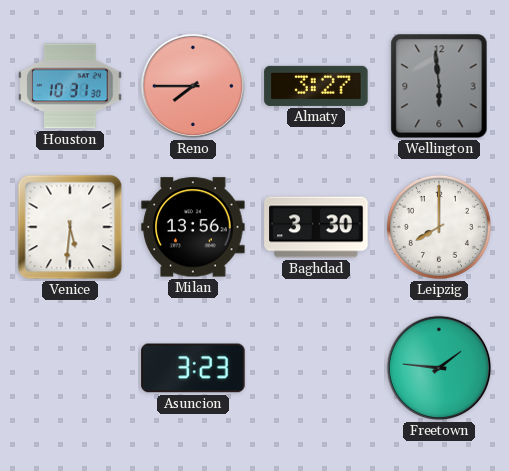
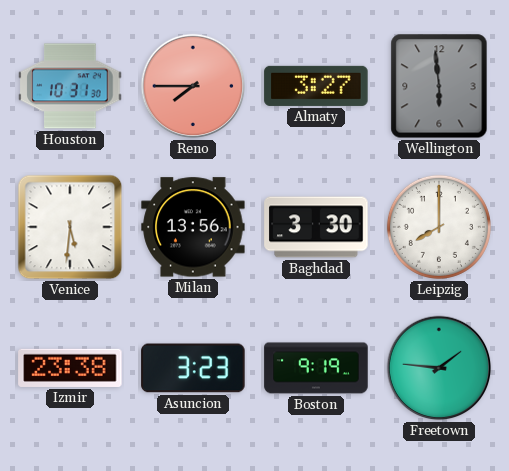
Izmir: none -> 23:38 (70, 368)
Boston: none -> 9:19 (316, 368)
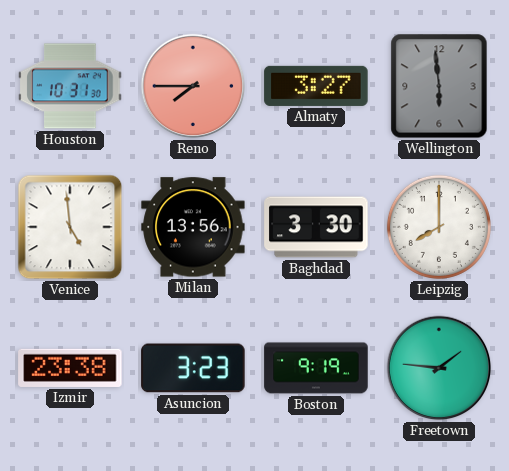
Venice: 5:31 -> 4:59 (70, 227)
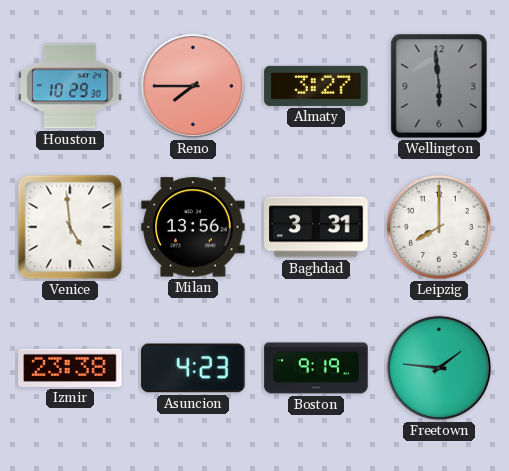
Houston: 10:31 -> 10:29 (70, 86)
Baghdad: 3:30 -> 3:31 (316, 227)
Asuncion: 3:23 -> 4:23 (193, 368)
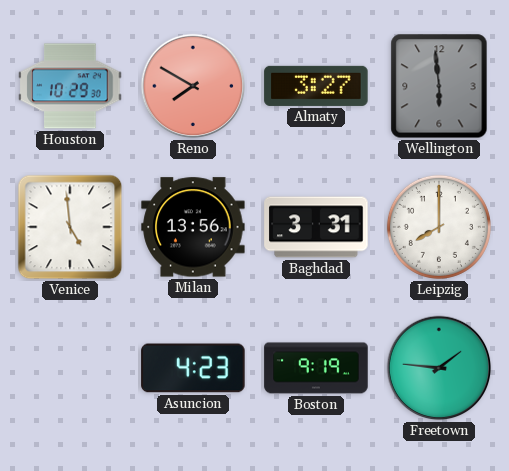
Reno: 7:45 -> 7:50 (193, 86)
Izmir: 23:38 -> none (70, 368)
